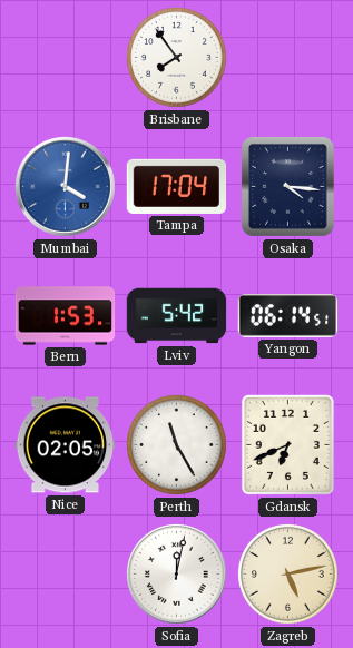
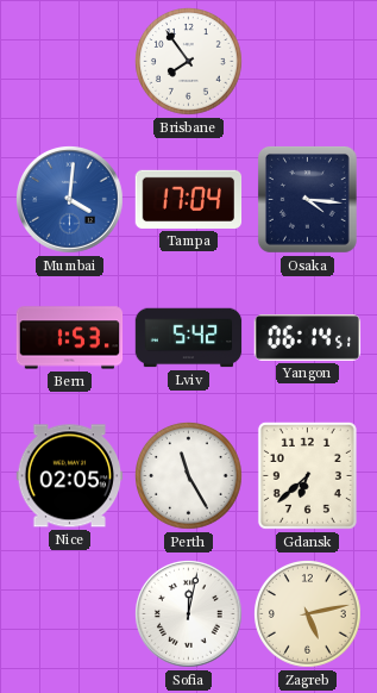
Gdansk: 6:41 -> 6:38 (307, 475)
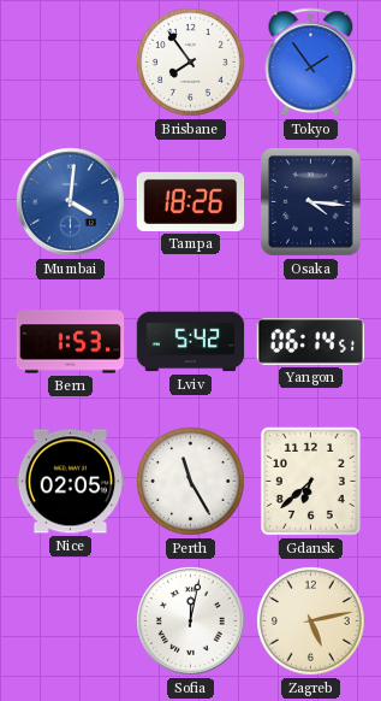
Tokyo: none -> 1:54 (311, 63)
Tampa: 17:04 -> 18:26 (191, 201)
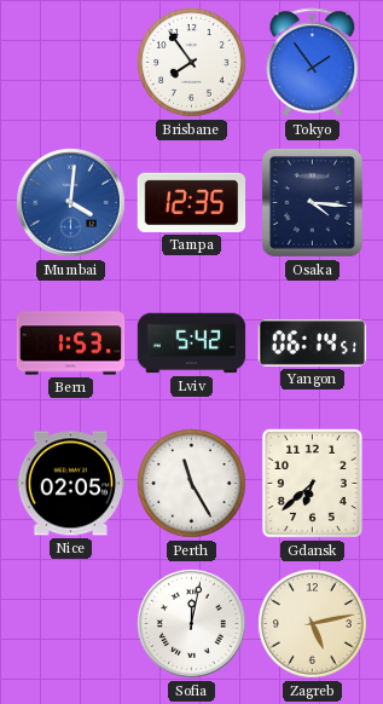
Tampa: 18:26 -> 12:35 (192, 202)
